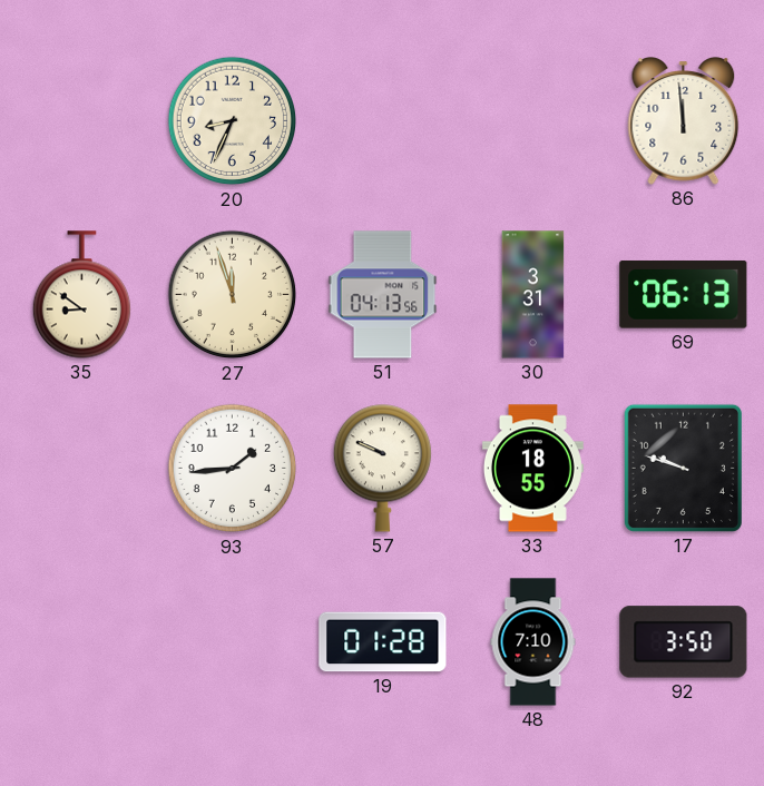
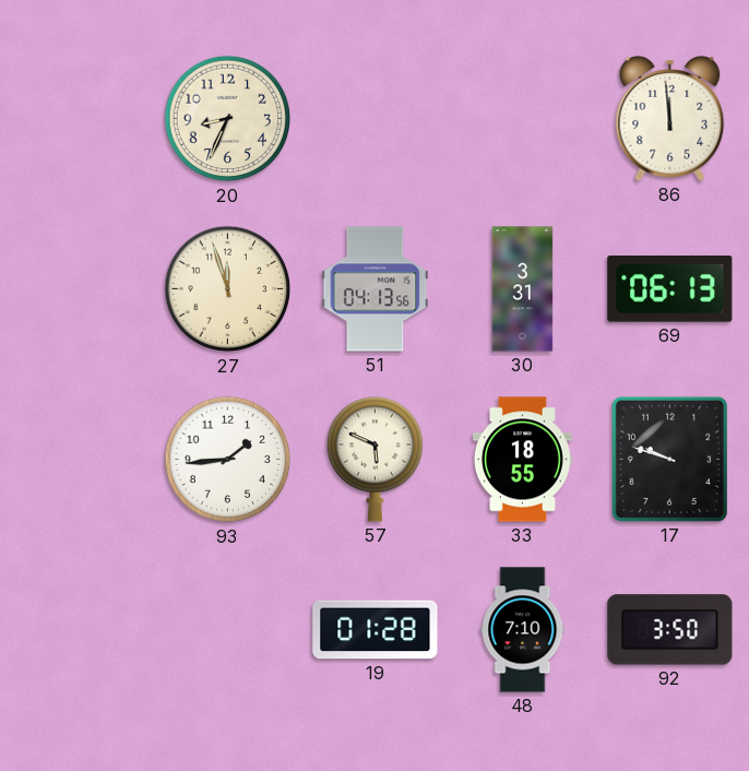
35: 8:51 -> none (81, 295)
57: 9:49 -> 5:49 (374, 460)
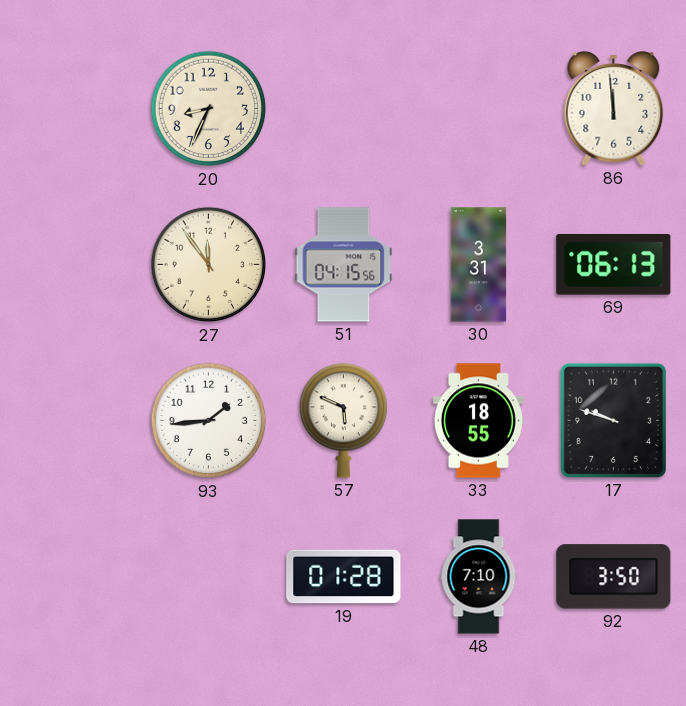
27: 11:57 -> 11:54 (209, 265)
51: 04:13 -> 04:15 (344, 265)
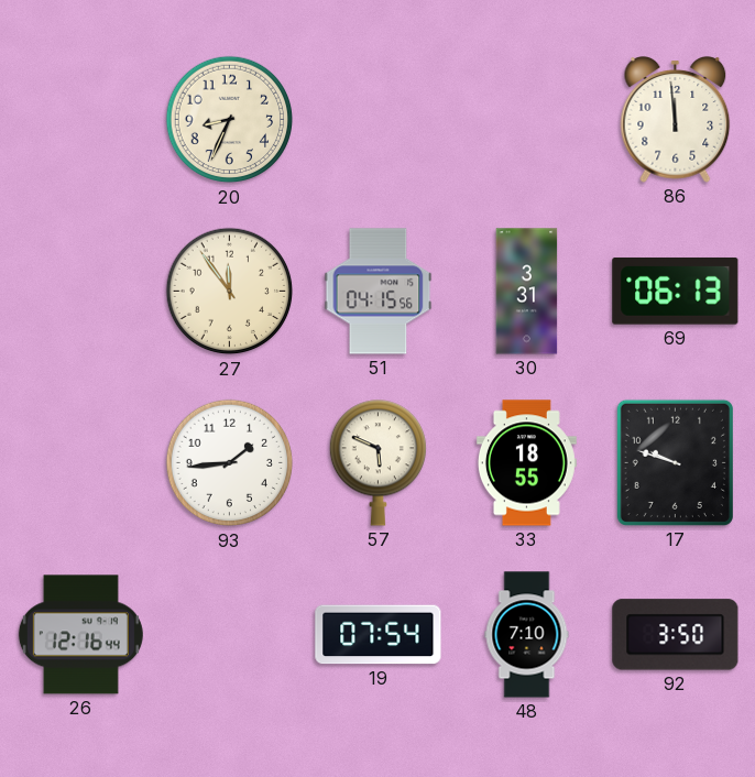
26: none -> 12:16 (80, 635)
19: 01:28 -> 07:54 (379, 635)
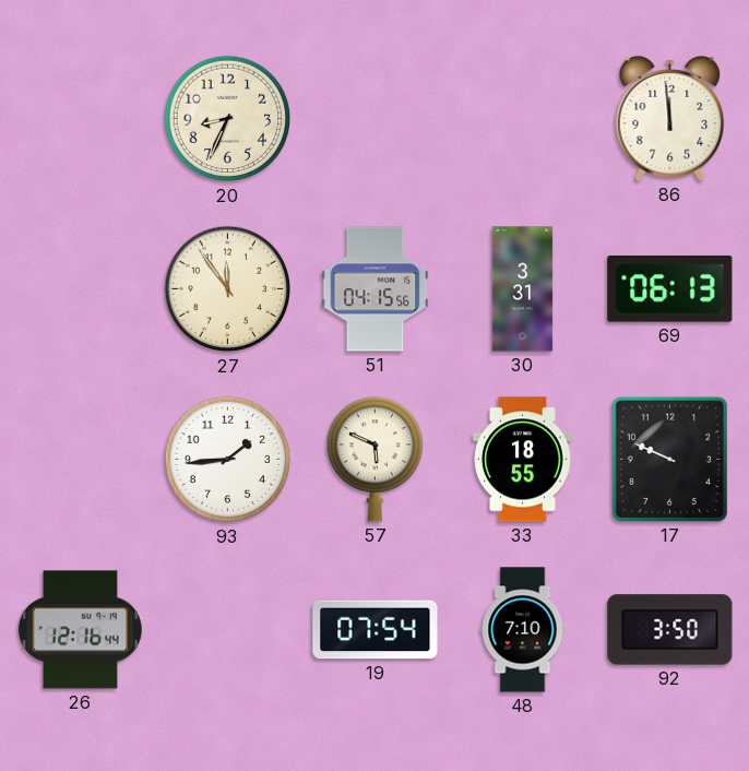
17: 9:48 -> 9:49 (669, 459)
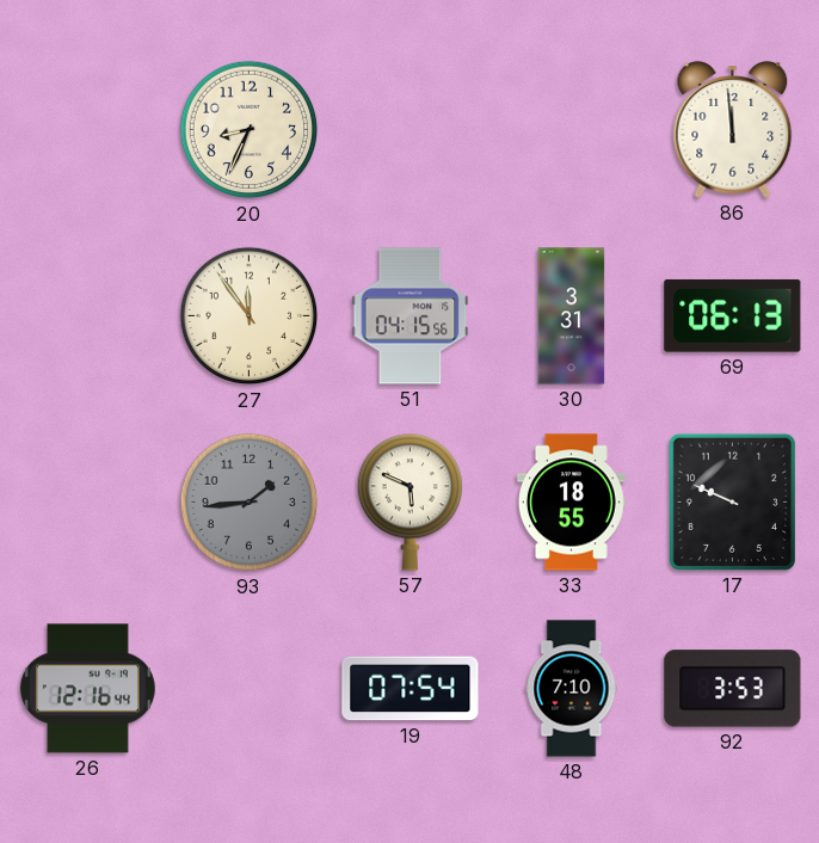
93 dial: white -> grey (250, 503)
92: 3:50 -> 3:53 (733, 689)
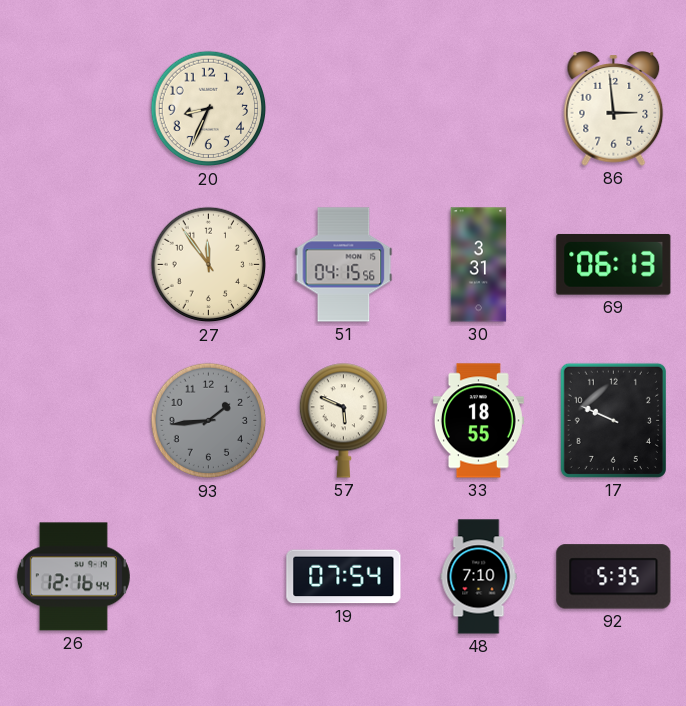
86: 11:59 -> 2:59 (614, 109)
92: 3:53 -> 5:35 (614, 577)
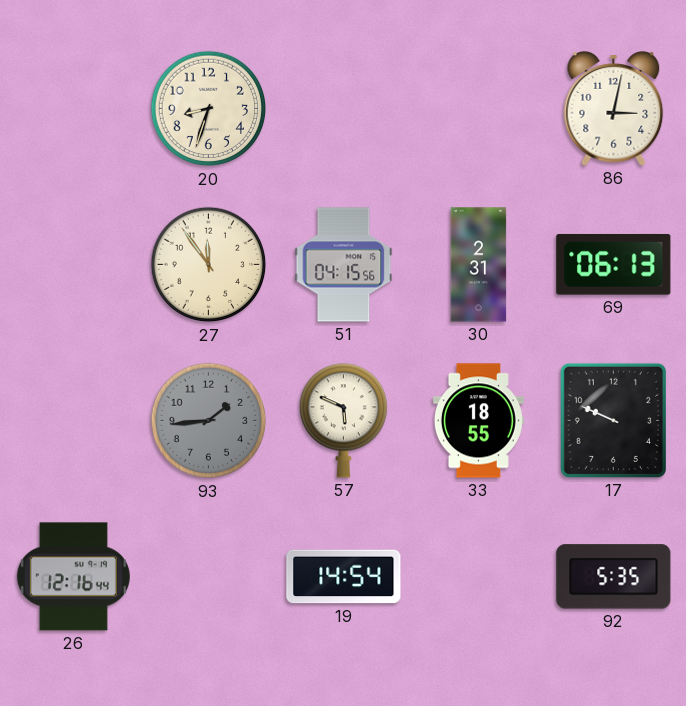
20: 8:34 -> 8:33 (209, 109)
86: 2:59 -> 3:02 (614, 109)
30: 3:31 -> 2:31 (479, 265)
19: 07:54 -> 14:54 (344, 577)
48: 7:10 -> none (479, 577)
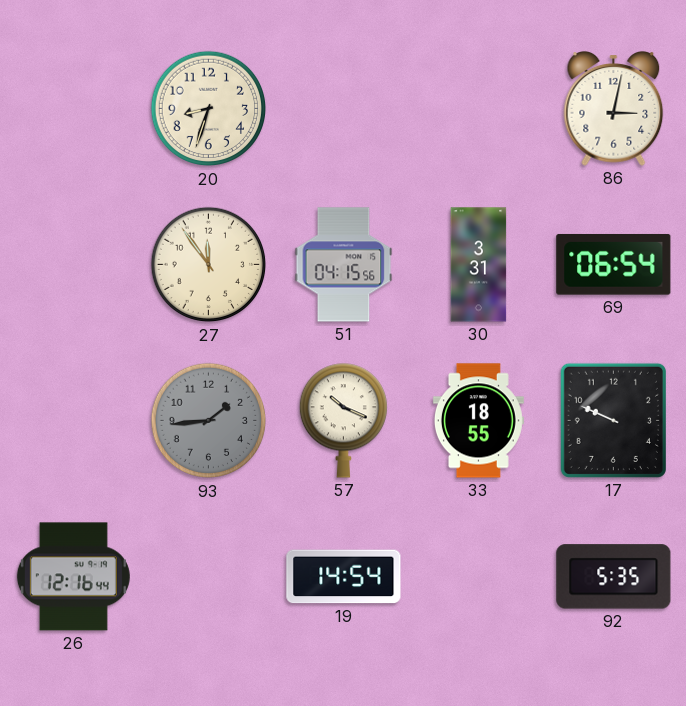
30: 2:31 -> 3:31 (479, 265)
69: 06:13 -> 06:54 (614, 264)
57: 5:49 -> 10:19 (343, 421)
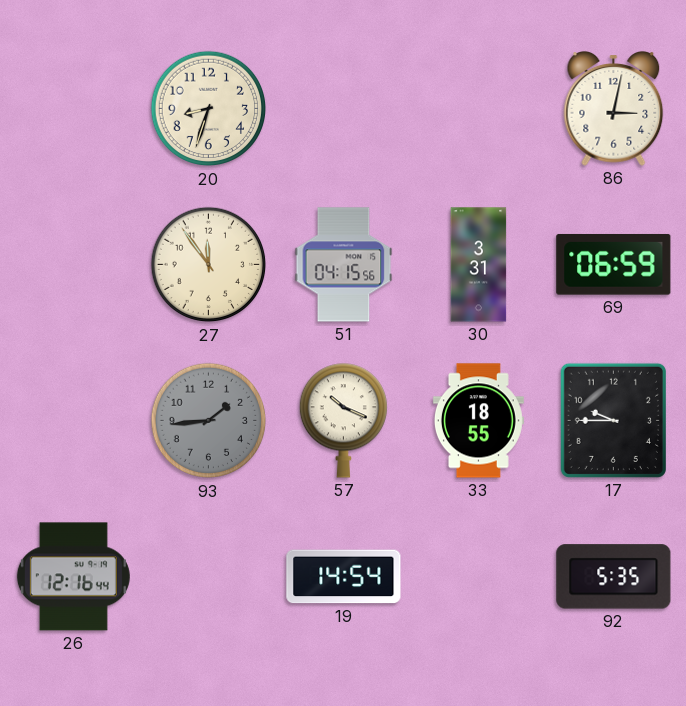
69: 06:54 -> 06:59 (614, 264)
17: 9:49 -> 9:45 (613, 420)
